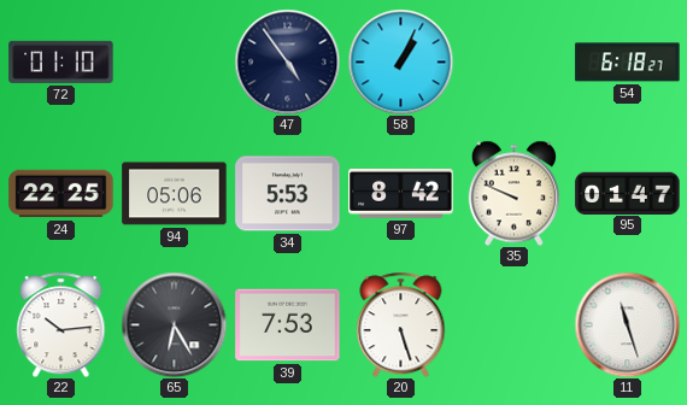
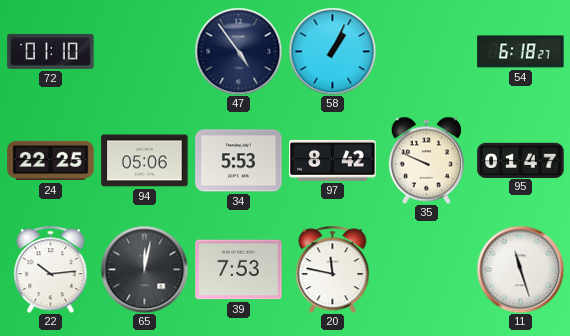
65: 6:25 -> 12:02 (144, 269)
20: 5:27 -> 11:47 (333, 269)
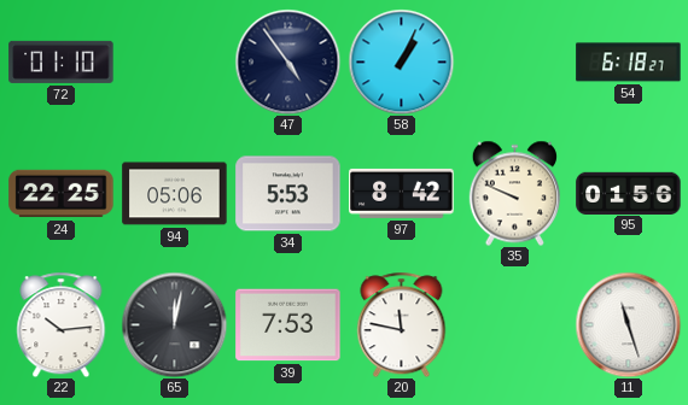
95: 01:47 -> 01:56 (629, 193)
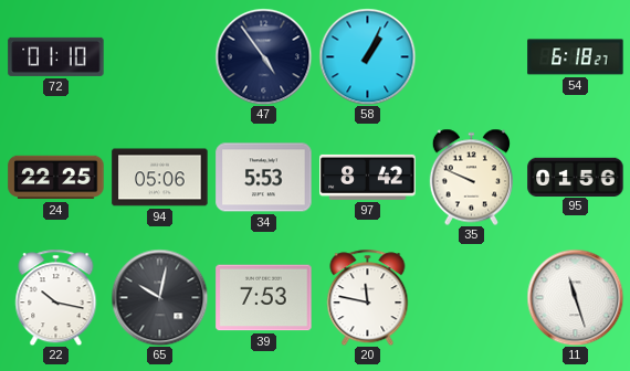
22: 10:14 -> 10:17 (56, 297)
65: 12:02 -> 10:02 (159, 297)
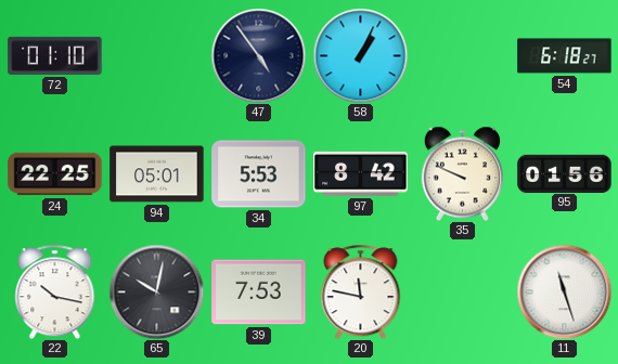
94: 05:06 -> 05:01 (157, 174)
